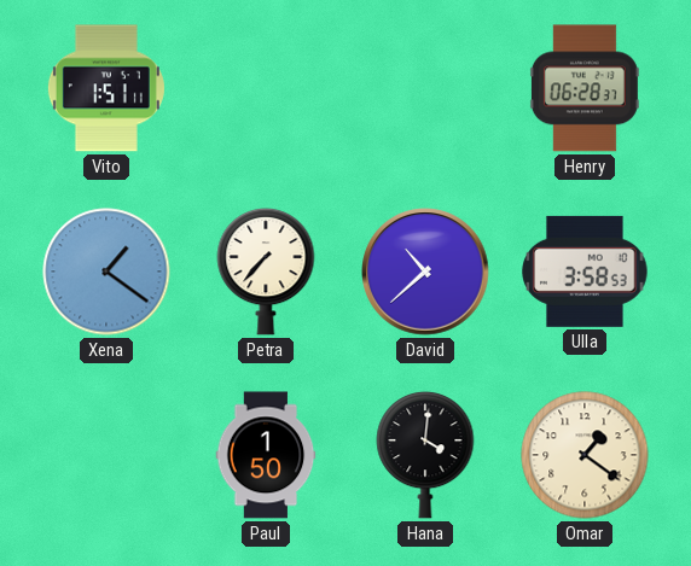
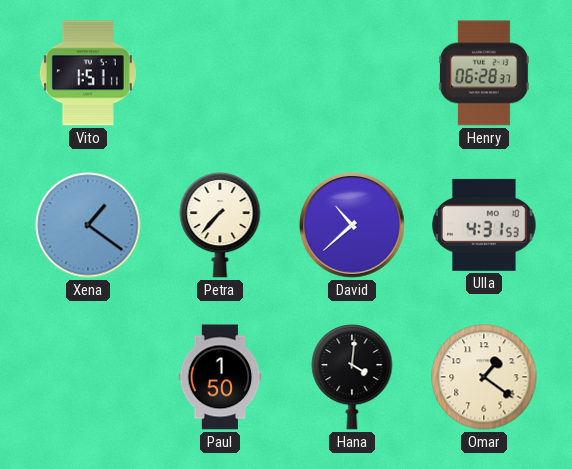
Ulla: 3:58 -> 4:31 (484, 225)
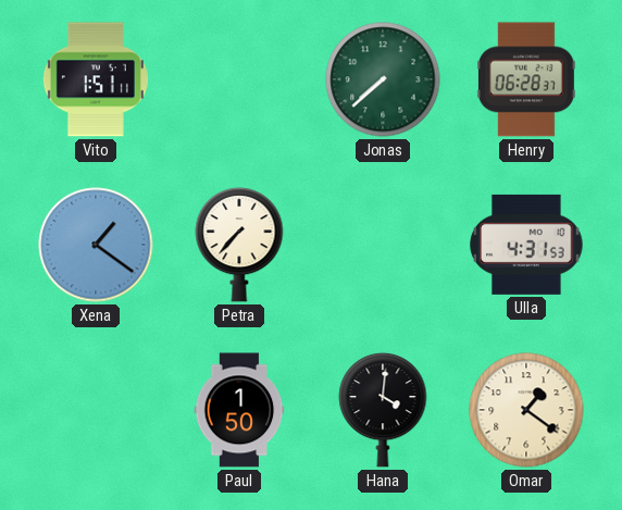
Jonas: none -> 7:38 (383, 79)
David: 10:38 -> none (352, 225)
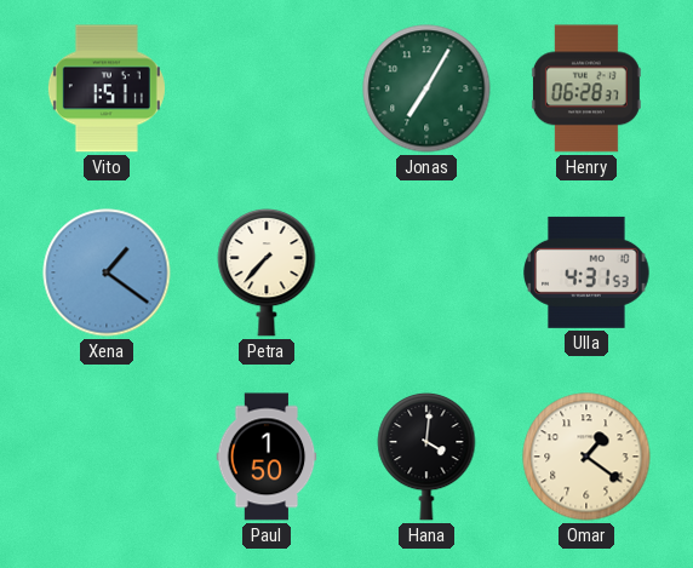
Jonas: 7:38 -> 7:05 (426, 88)
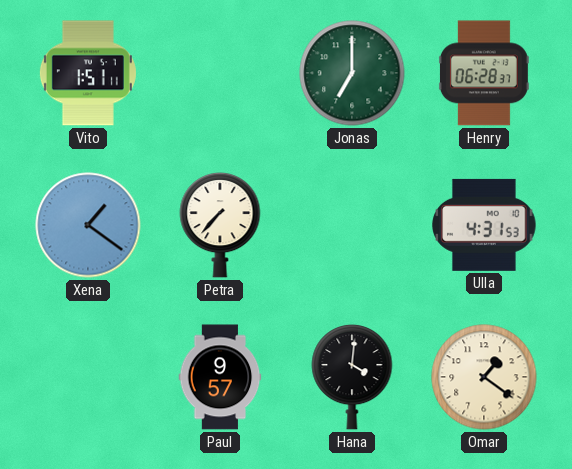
Jonas: 7:05 -> 7:00 (352, 73)
Paul: 1:50 -> 9:57 (220, 377)
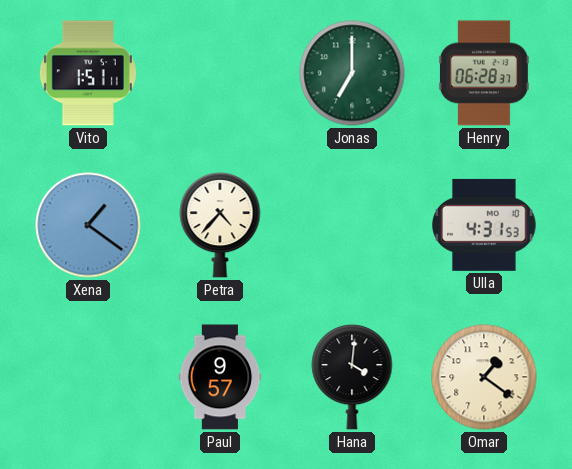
Petra: 7:37 -> 4:37 (220, 225)
